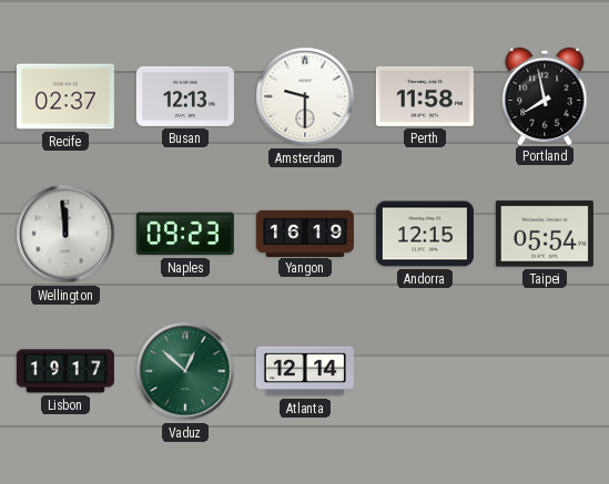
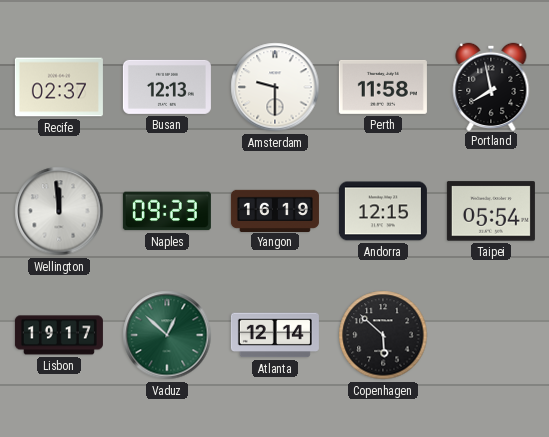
Copenhagen: none -> 5:52 (383, 335)
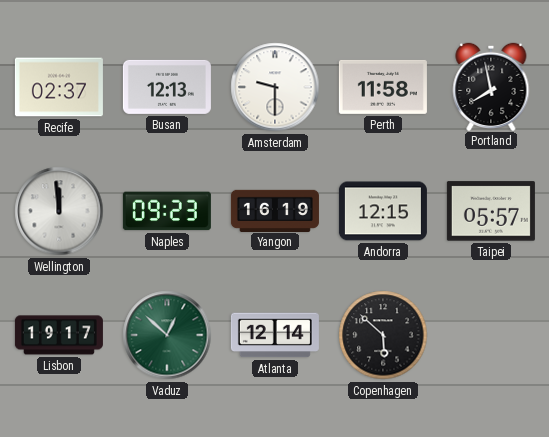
Taipei: 05:54 -> 05:57 (491, 211)
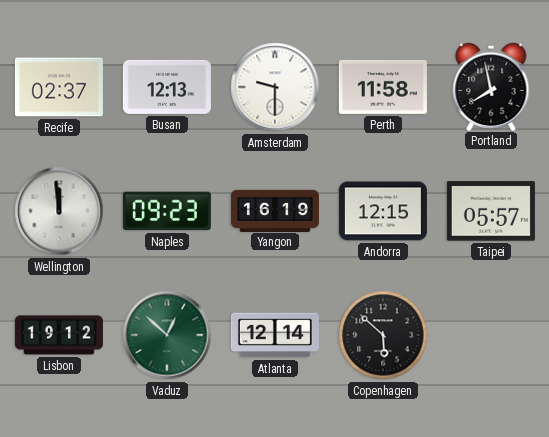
Lisbon: 19:17 -> 19:12 (59, 335)
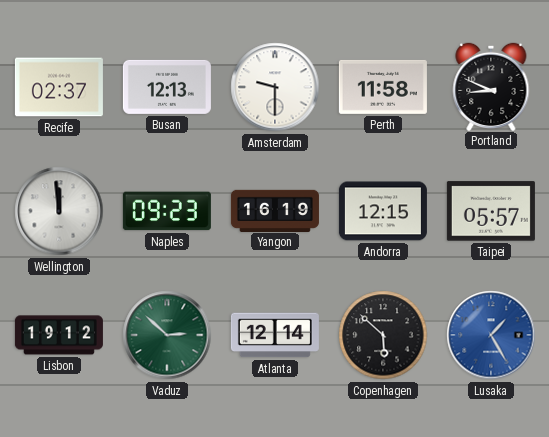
Portland: 7:58 -> 8:49 (491, 86)
Vaduz: 12:52 -> 2:52 (167, 335)
Lusaka: none -> 1:25 (491, 335)
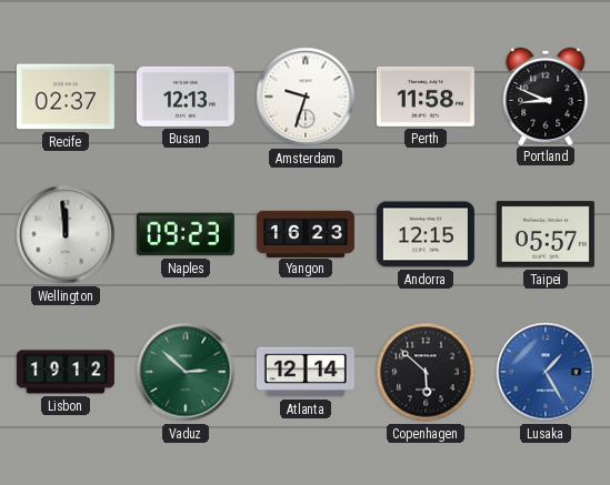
Amsterdam: 9:30 -> 9:33 (306, 97)
Yangon: 16:19 -> 16:23 (306, 233)
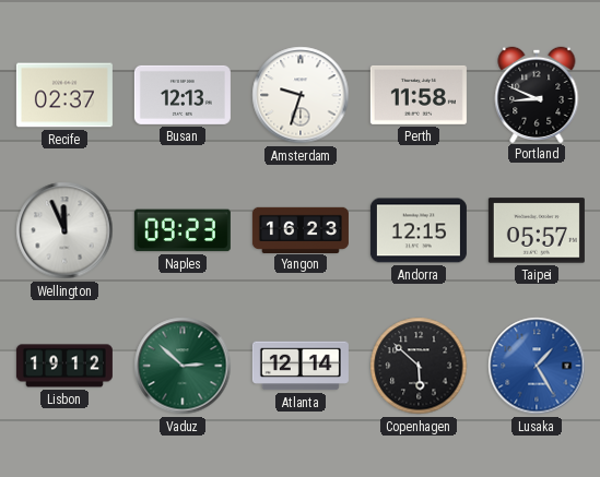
Wellington: 11:59 -> 11:56 (64, 230)
